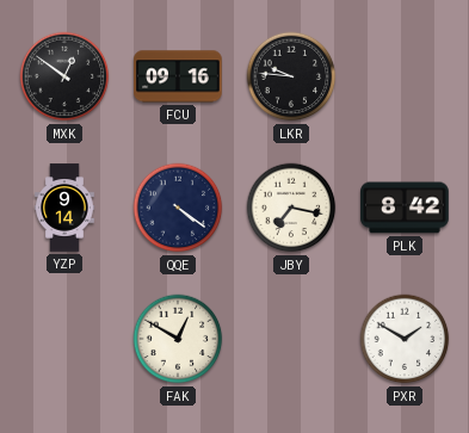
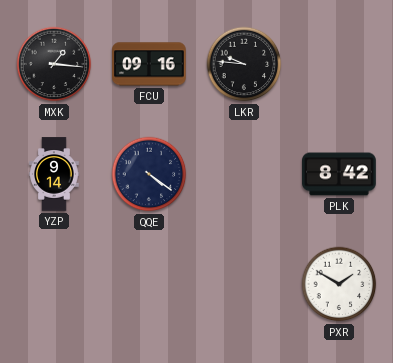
MXK: 12:51 -> 1:16 (54, 64)
JBY: 7:17 -> none (291, 208)
FAK: 12:50 -> none (178, 339)
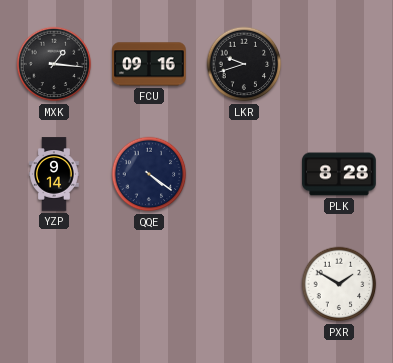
LKR: 9:46 -> 9:42 (244, 64)
PLK: 8:42 -> 8:28 (339, 174)
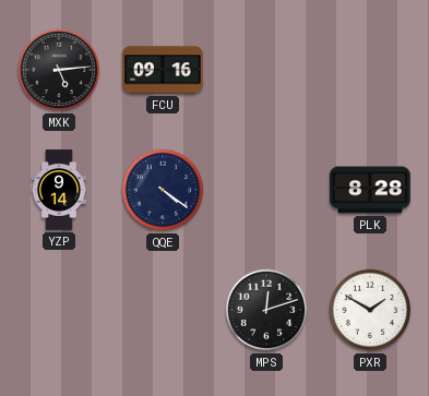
MXK: 1:16 -> 5:14 (59, 70)
LKR: 9:42 -> none (244, 64)
MPS: none -> 12:12 (266, 310)
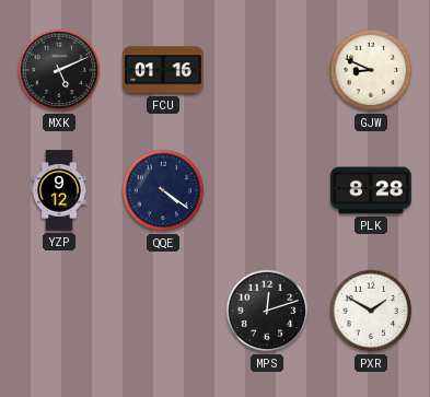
MXK: 5:14 -> 5:11 (59, 70)
FCU: 09:16 -> 01:16 (163, 70)
GJW: none -> 8:49 (371, 70)
YZP: 9:14 -> 9:12 (59, 190)
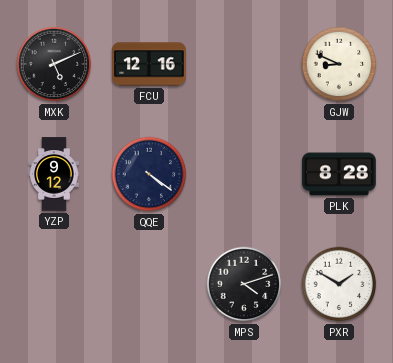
FCU: 01:16 -> 12:16 (149, 64)
MPS: 12:12 -> 4:12 (244, 284)
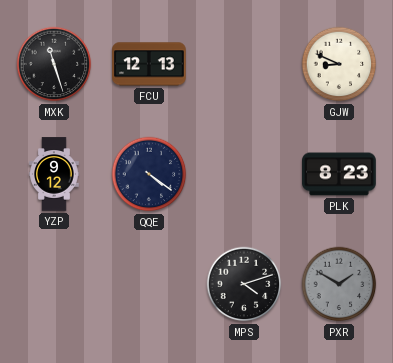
MXK: 5:11 -> 11:27 (54, 64)
FCU: 12:16 -> 12:13 (149, 64)
PLK: 8:28 -> 8:23 (339, 174)
PXR dial: white -> grey (339, 284)
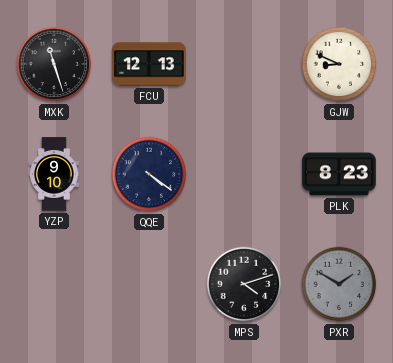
YZP: 9:12 -> 9:10 (54, 174)
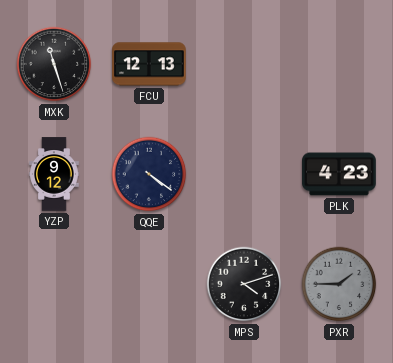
GJW: 8:49 -> none (339, 64)
YZP: 9:10 -> 9:12 (54, 174)
PLK: 8:23 -> 4:23 (339, 174)
PXR: 1:50 -> 1:45 (339, 284)
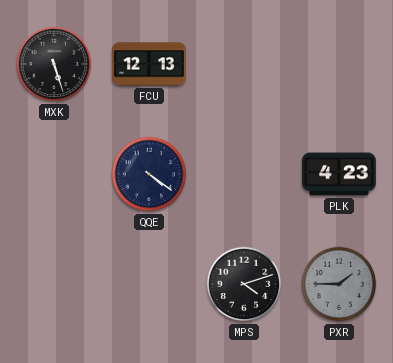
MXK: 11:27 -> 5:27 (54, 64)
YZP: 9:12 -> none (54, 174)
